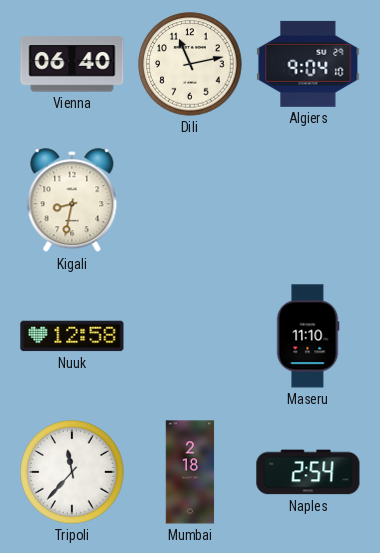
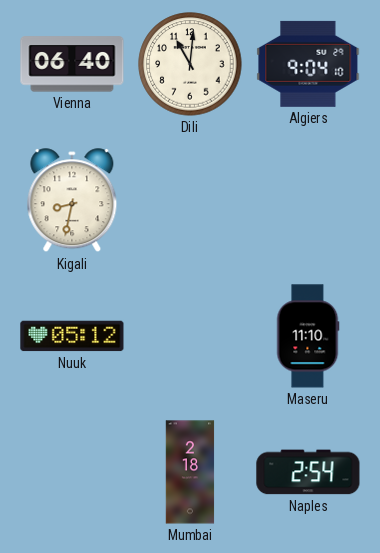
Dili: 11:13 -> 11:01 (190, 64)
Nuuk: 12:58 -> 05:12 (72, 336)
Tripoli: 11:37 -> none (72, 472)
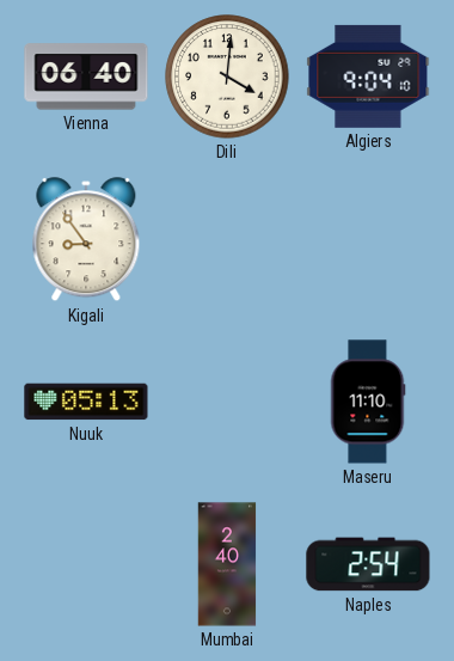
Dili: 11:01 -> 4:01 (227, 76)
Kigali: 8:32 -> 8:54 (86, 240)
Nuuk: 05:12 -> 05:13 (86, 402)
Mumbai: 2:18 -> 2:40 (227, 564)
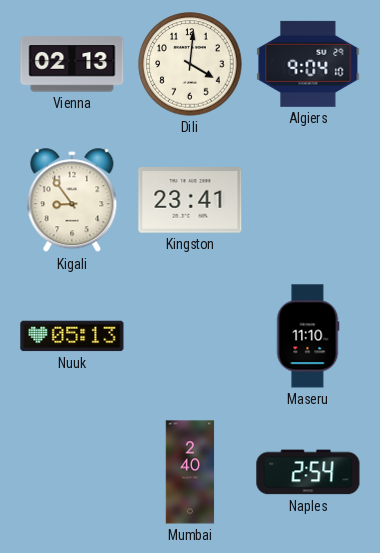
Vienna: 06:40 -> 02:13 (72, 64)
Kingston: none -> 23:41 (190, 200)
